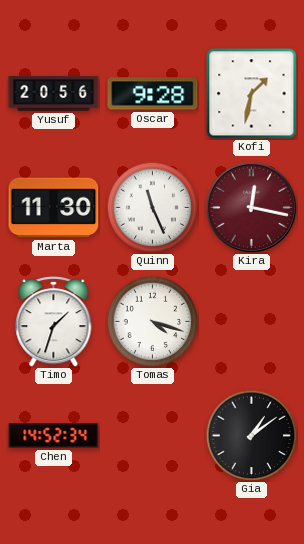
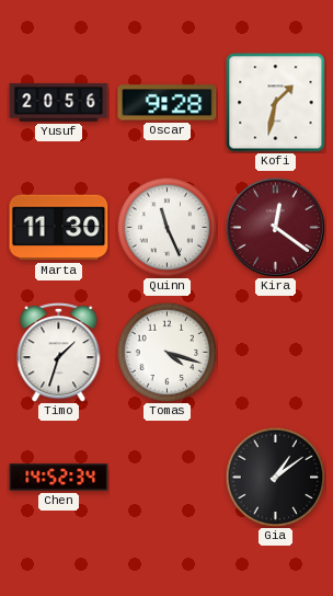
Kira: 12:17 -> 12:21 (275, 227)
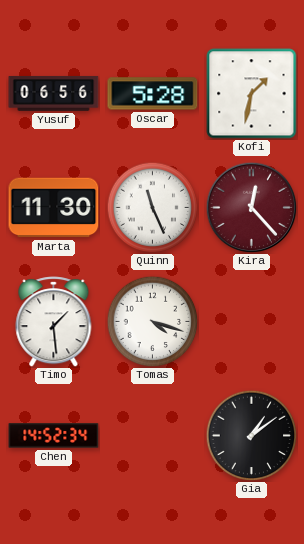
Yusuf: 20:56 -> 06:56 (54, 93)
Oscar: 9:28 -> 5:28 (153, 94)
Kira: 12:21 -> 12:23 (251, 207)
Timo: 1:33 -> 1:29 (54, 322)
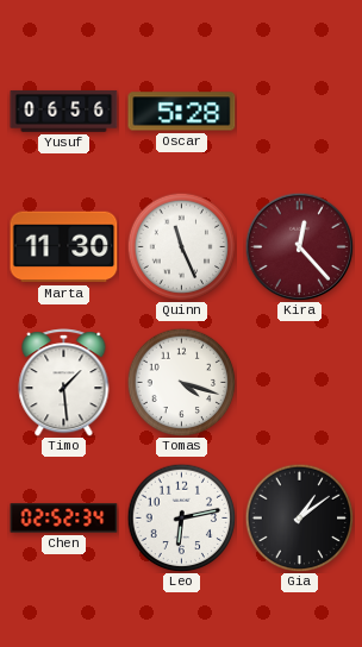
Kofi: 1:32 -> none (252, 94)
Chen: 14:52 -> 02:52 (64, 519)
Leo: none -> 6:13 (181, 517)
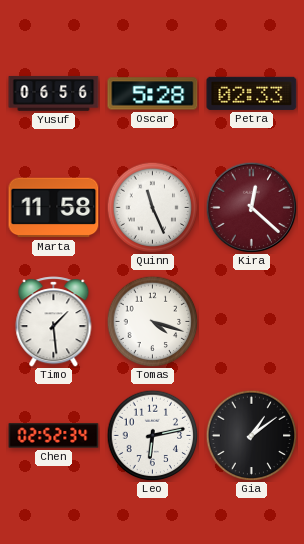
Petra: none -> 02:33 (252, 93)
Marta: 11:30 -> 11:58 (54, 208)
Kira: 12:23 -> 12:22 (251, 207)
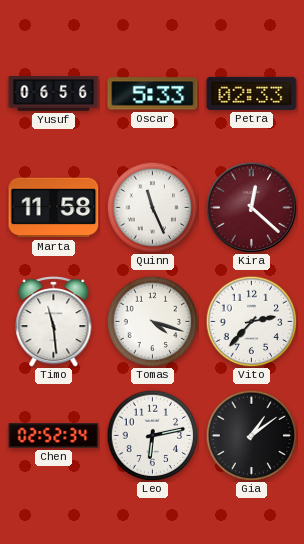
Oscar: 5:28 -> 5:33 (153, 94)
Timo: 1:29 -> 11:29 (54, 322)
Vito: none -> 2:37 (251, 321)
